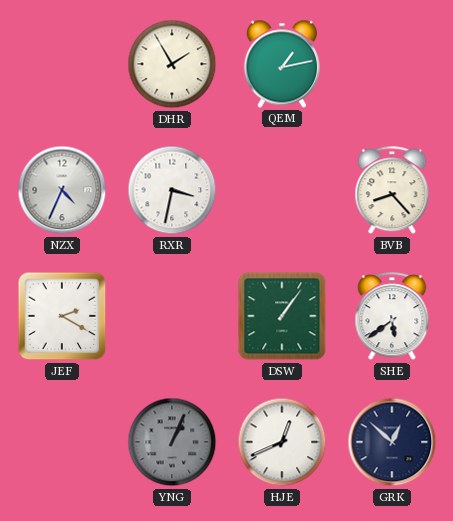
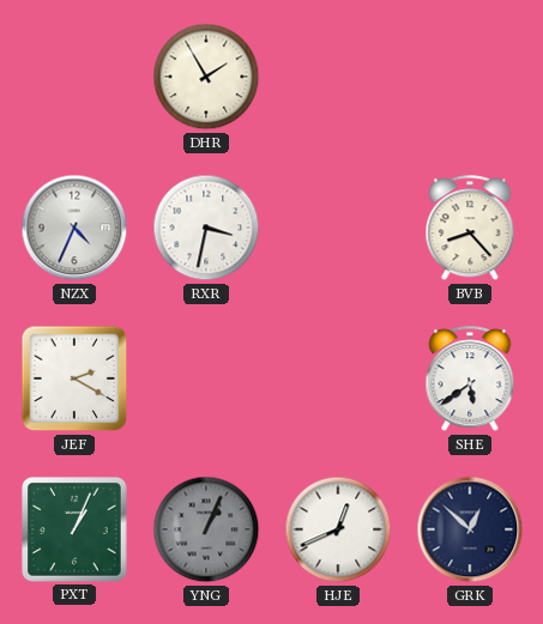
QEM: 1:13 -> none (282, 64)
DSW: 1:06 -> none (282, 316)
PXT: none -> 1:04 (76, 531)
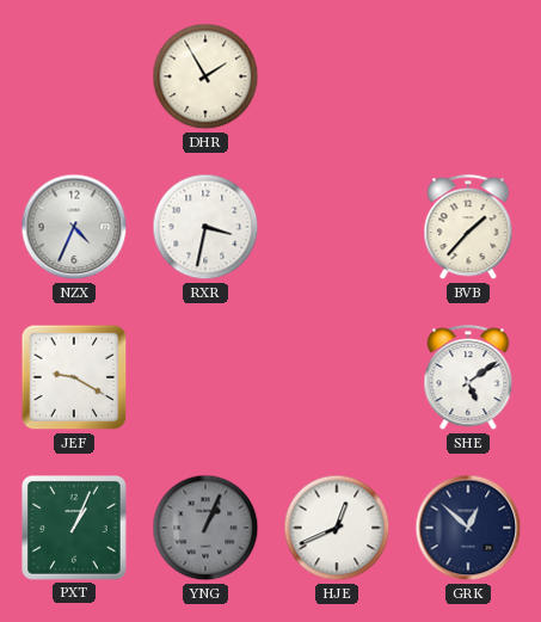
BVB: 8:23 -> 1:37 (468, 228)
JEF: 2:20 -> 9:20 (74, 377)
SHE: 5:39 -> 5:09 (468, 378)
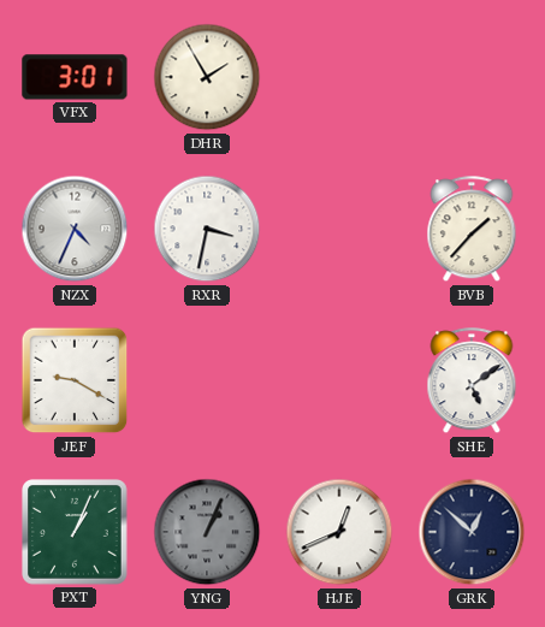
VFX: none -> 3:01 (75, 77)
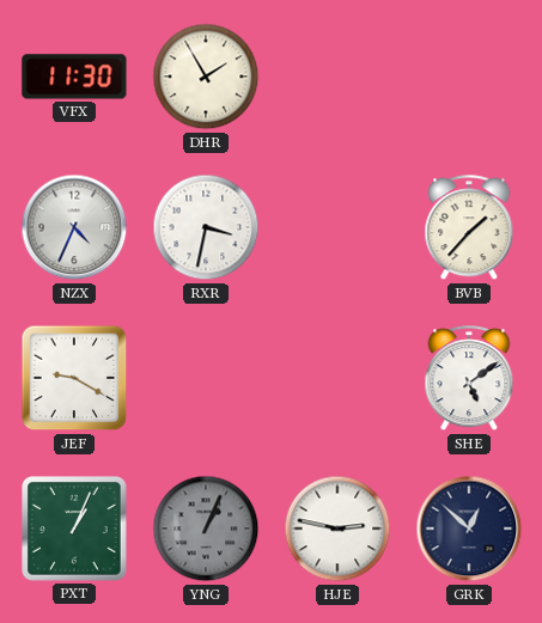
VFX: 3:01 -> 11:30 (74, 77)
HJE: 12:41 -> 2:47 (337, 529)
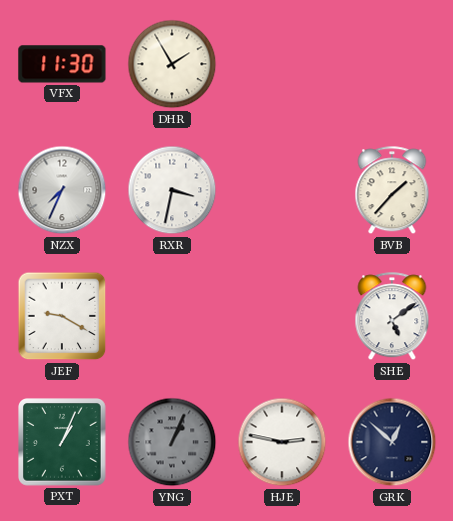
NZX: 4:34 -> 7:34 (62, 190)
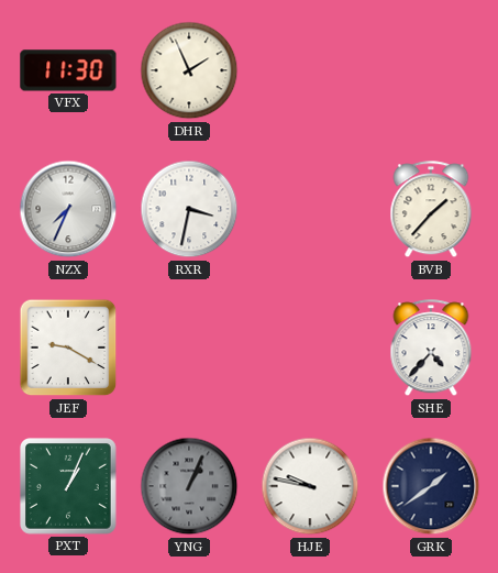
DHR: 1:55 -> 1:56 (189, 70)
SHE: 5:09 -> 4:37 (431, 349)
HJE: 2:47 -> 9:47 (310, 486)
GRK: 12:52 -> 1:39 (431, 486)
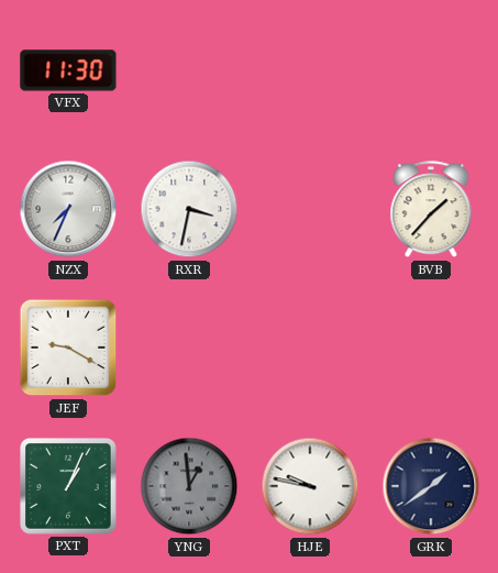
DHR: 1:56 -> none (189, 70)
SHE: 4:37 -> none (431, 349)
YNG: 1:04 -> 12:59 (189, 486)
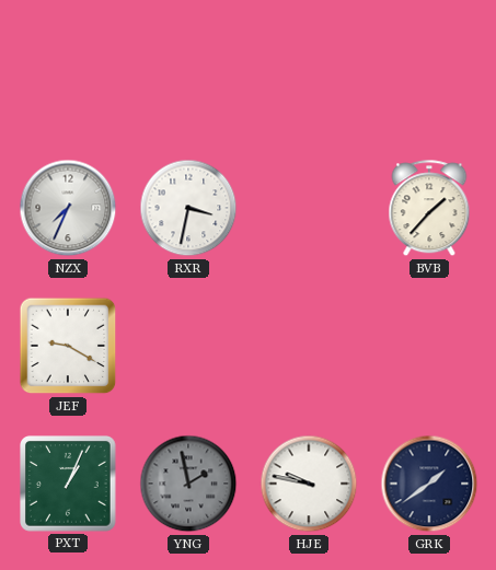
VFX: 11:30 -> none (68, 70)
YNG: 12:59 -> 1:58 (188, 484)
